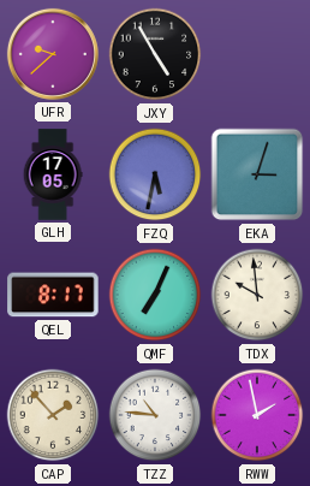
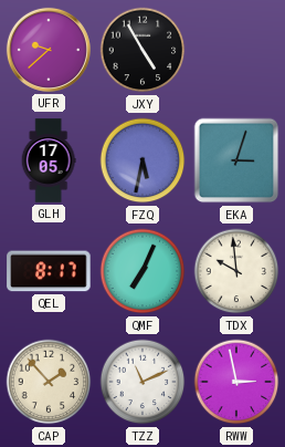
TZZ: 10:46 -> 11:11 (142, 382)
RWW: 1:58 -> 2:58 (236, 382)
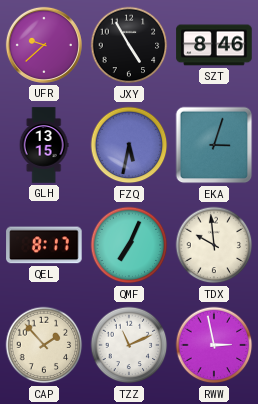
SZT: none -> 8:46 (214, 45)
GLH: 17:05 -> 13:15 (44, 145)
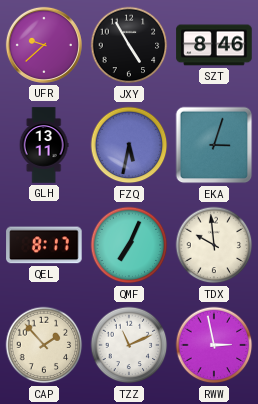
GLH: 13:15 -> 13:11 (44, 145)
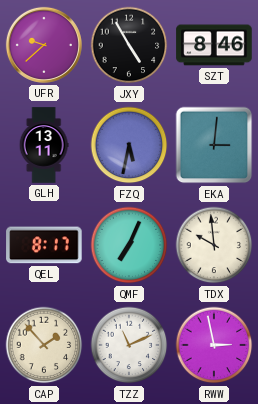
EKA: 3:03 -> 3:01 (214, 145)
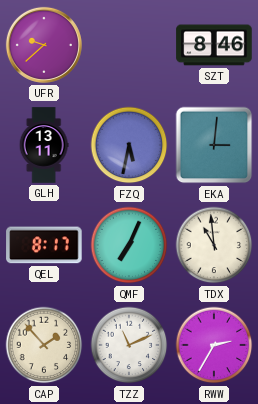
JXY: 4:55 -> none (129, 45)
TDX: 9:59 -> 10:59 (214, 245)
RWW: 2:58 -> 2:35 (214, 345)
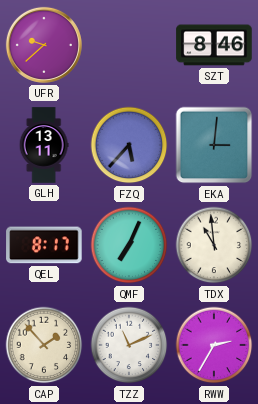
FZQ: 5:32 -> 5:37 (129, 145)
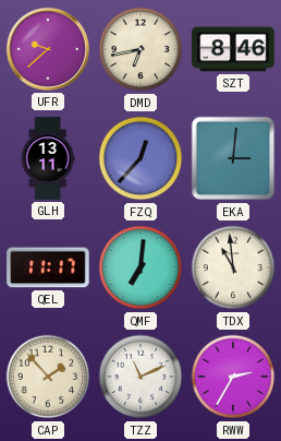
DMD: none -> 6:43 (140, 49)
FZQ: 5:37 -> 12:37 (140, 158)
QEL: 8:17 -> 11:17 (48, 267)
QMF: 7:04 -> 7:01 (140, 267)
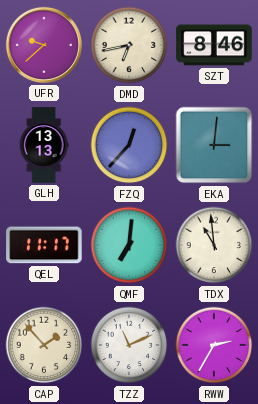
GLH: 13:11 -> 13:13 (44, 145)
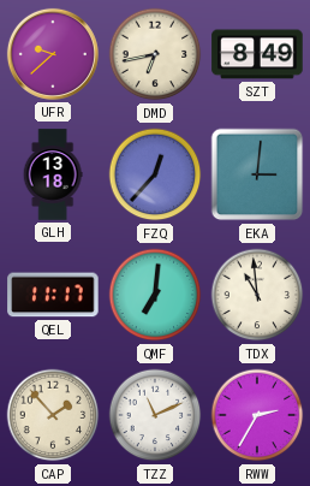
SZT: 8:46 -> 8:49 (257, 54)
GLH: 13:13 -> 13:18 (53, 174)
